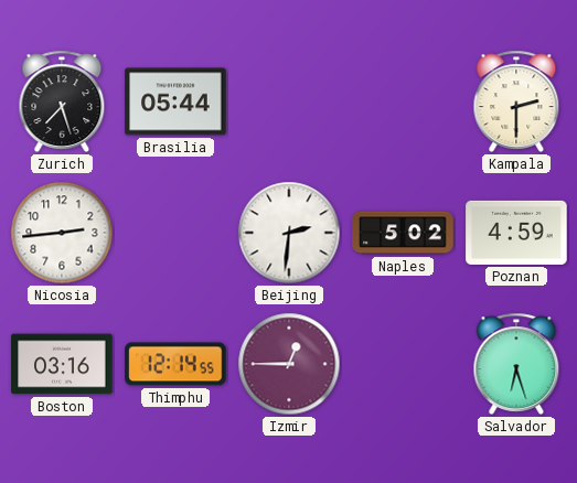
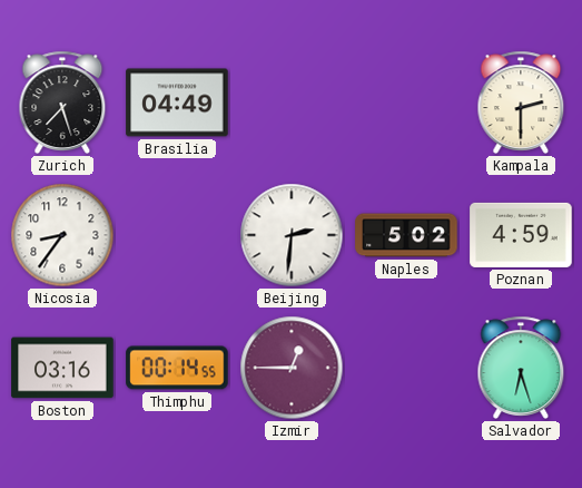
Brasilia: 05:44 -> 04:49 (177, 103)
Nicosia: 2:44 -> 8:36 (62, 235)
Thimphu: 12:14 -> 00:14 (177, 368)
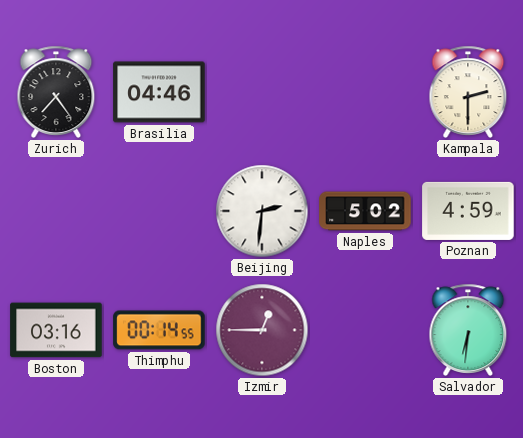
Zurich: 7:27 -> 7:24 (56, 92)
Brasilia: 04:49 -> 04:46 (159, 92)
Nicosia: 8:36 -> none (62, 235)
Salvador: 6:27 -> 6:31 (468, 330)
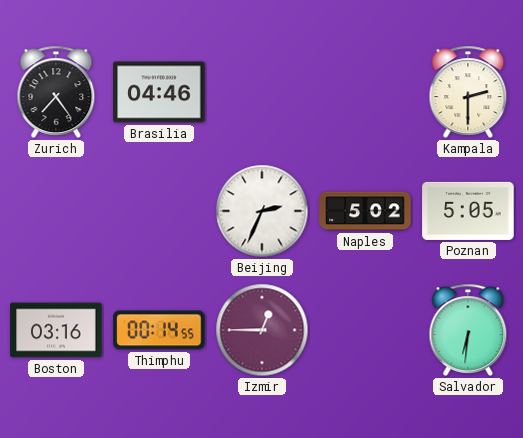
Beijing: 2:31 -> 2:34 (262, 211)
Poznan: 4:59 -> 5:05 (468, 211)
